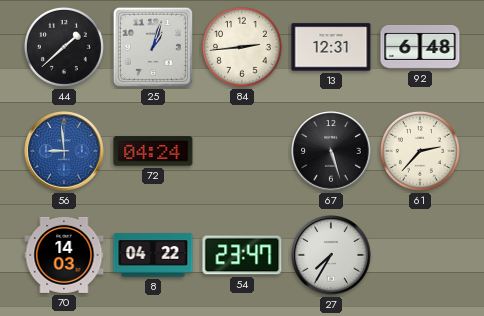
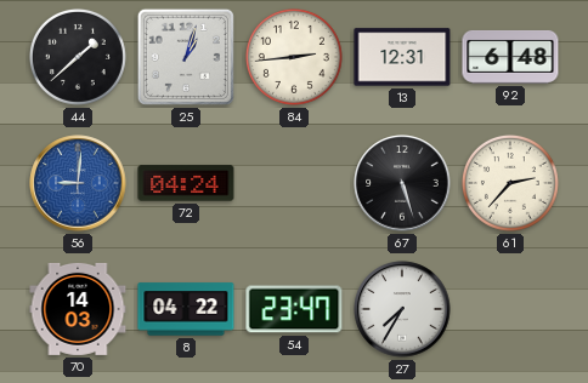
56: 8:59 -> 9:01 (78, 183)
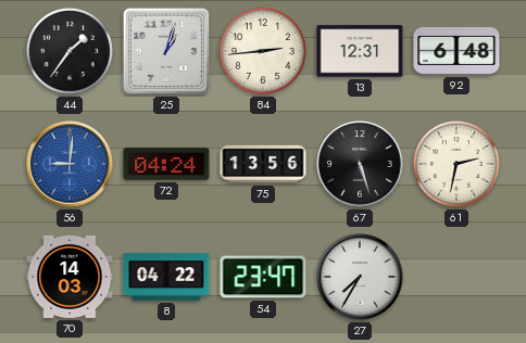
44: 1:38 -> 1:36 (70, 51)
75: none -> 13:56 (263, 164)
61: 2:37 -> 2:32 (456, 164)
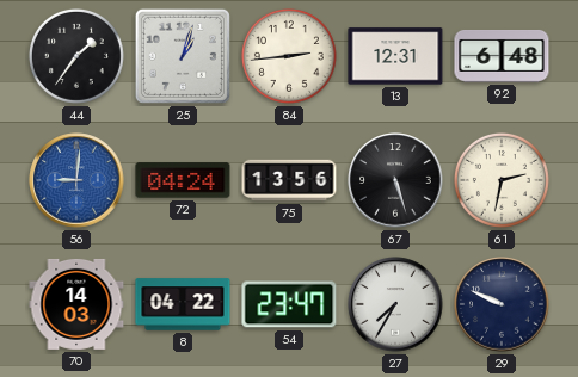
29: none -> 9:49 (502, 304)
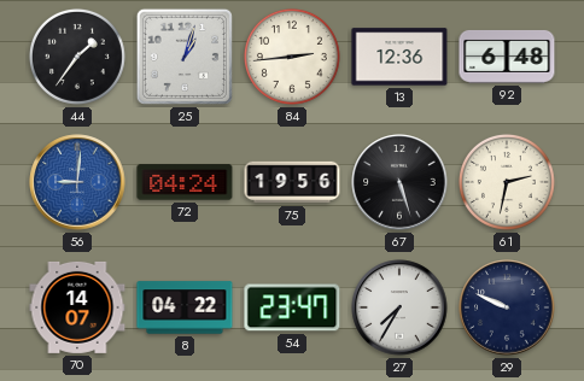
13: 12:31 -> 12:36 (399, 57)
75: 13:56 -> 19:56 (292, 182)
70: 14:03 -> 14:07 (77, 307)
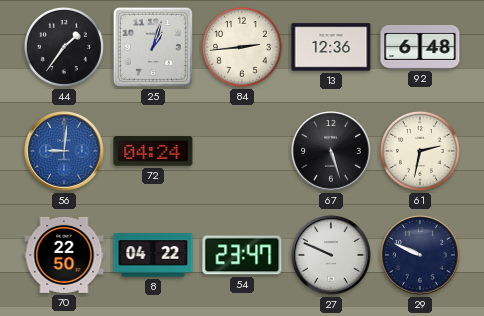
75: 19:56 -> none (292, 182)
70: 14:07 -> 22:50 (64, 255)
27: 7:35 -> 9:49 (331, 255)
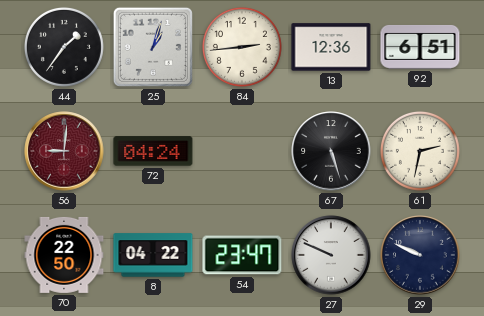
92: 6:48 -> 6:51 (420, 47)
56 dial: blue -> burgundy (64, 151)
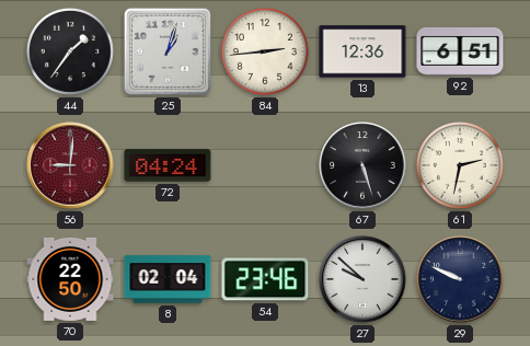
8: 04:22 -> 02:04 (168, 279)
54: 23:47 -> 23:46 (265, 279)
27: 9:49 -> 9:52 (362, 279)
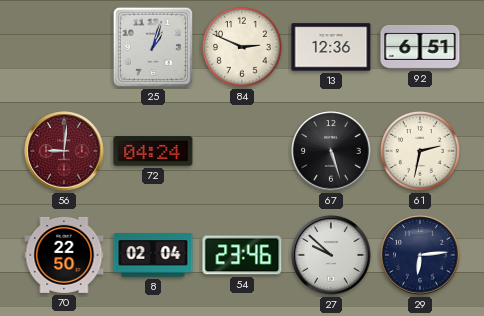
44: 1:36 -> none (70, 51)
84: 2:44 -> 2:49 (242, 47)
29: 9:49 -> 6:14 (420, 255)
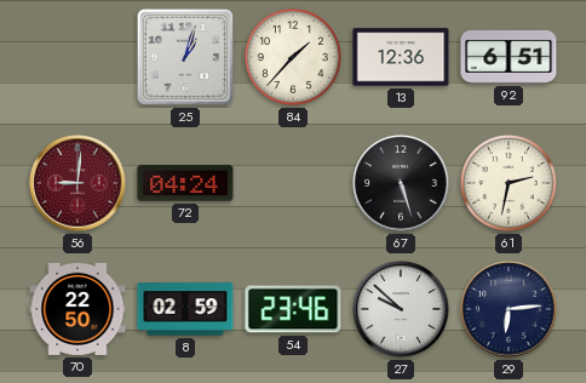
84: 2:49 -> 1:37 (293, 57)
8: 02:04 -> 02:59 (185, 309)
